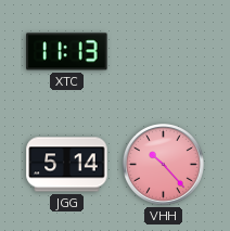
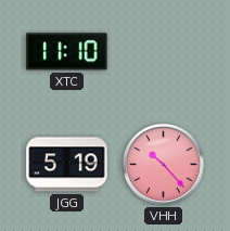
XTC: 11:13 -> 11:10 (67, 52)
JGG: 5:14 -> 5:19 (67, 165)
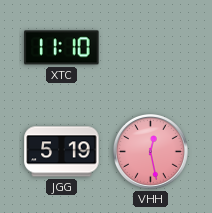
VHH: 10:23 -> 12:28 (151, 152)
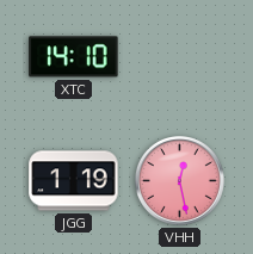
XTC: 11:10 -> 14:10 (74, 57)
JGG: 5:19 -> 1:19 (74, 181)
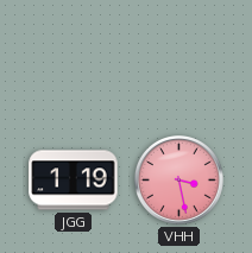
XTC: 14:10 -> none (74, 57)
VHH: 12:28 -> 3:28 (179, 181)
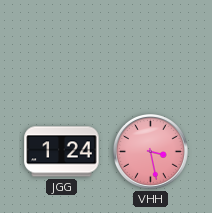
JGG: 1:19 -> 1:24 (62, 152)
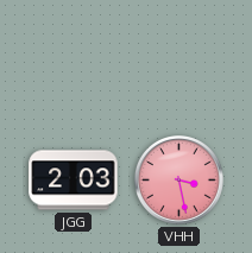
JGG: 1:24 -> 2:03 (74, 181)
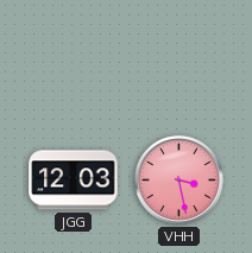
JGG: 2:03 -> 12:03 (74, 181)
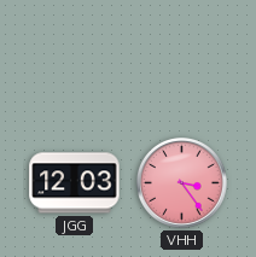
VHH: 3:28 -> 3:24 (182, 183)
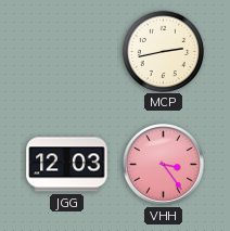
MCP: none -> 2:43 (163, 51)
